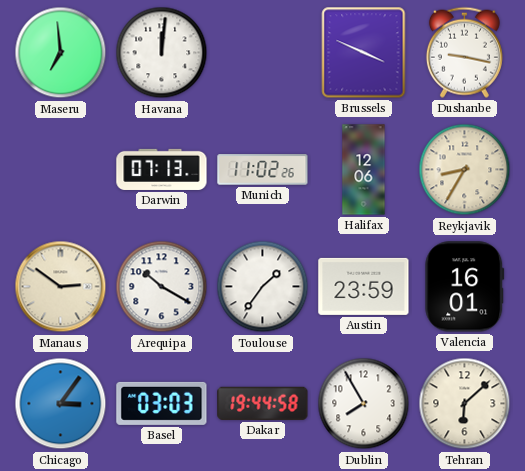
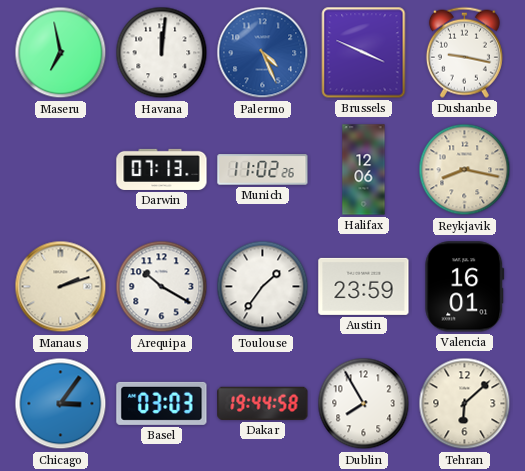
Maseru: 6:59 -> 6:58 (61, 53)
Palermo: none -> 4:26 (263, 53)
Reykjavik: 8:35 -> 8:17 (465, 170)
Manaus: 2:51 -> 2:12 (61, 287)
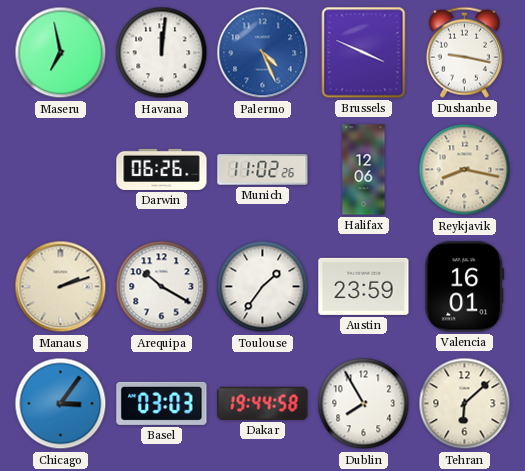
Darwin: 07:13 -> 06:26 (162, 169)
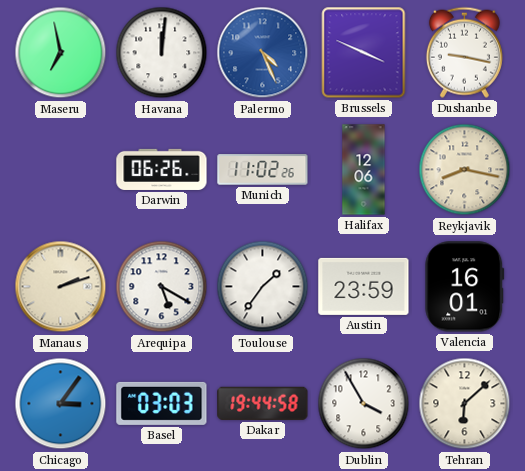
Arequipa: 10:20 -> 5:20 (162, 287)
Dublin: 7:55 -> 3:55 (364, 404)
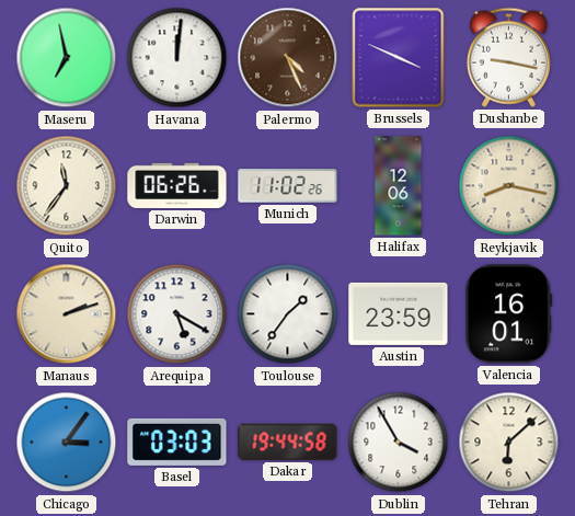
Palermo dial: blue -> brown (288, 58)
Quito: none -> 11:36 (67, 186)
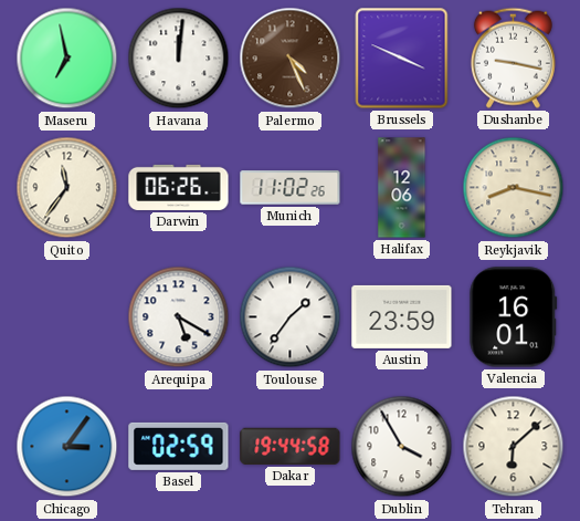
Manaus: 2:12 -> none (67, 314)
Basel: 03:03 -> 02:59 (179, 446)
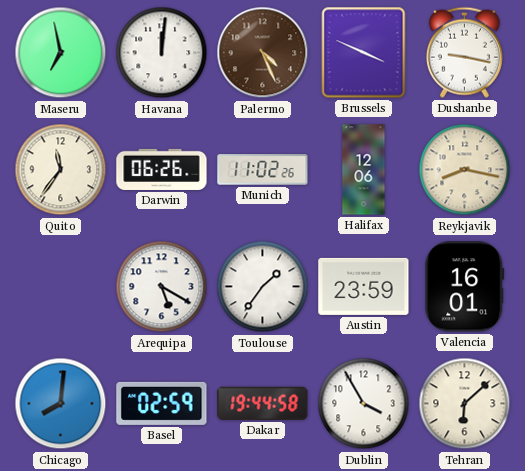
Chicago: 3:06 -> 8:01 (61, 404)
